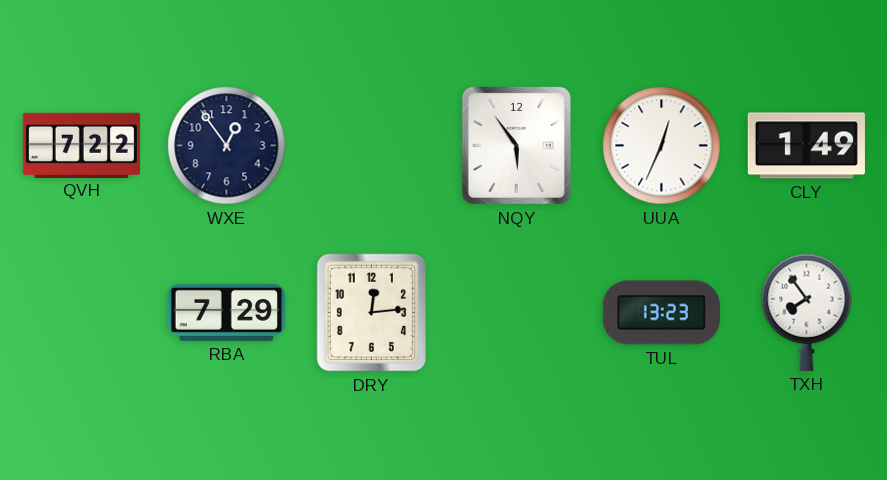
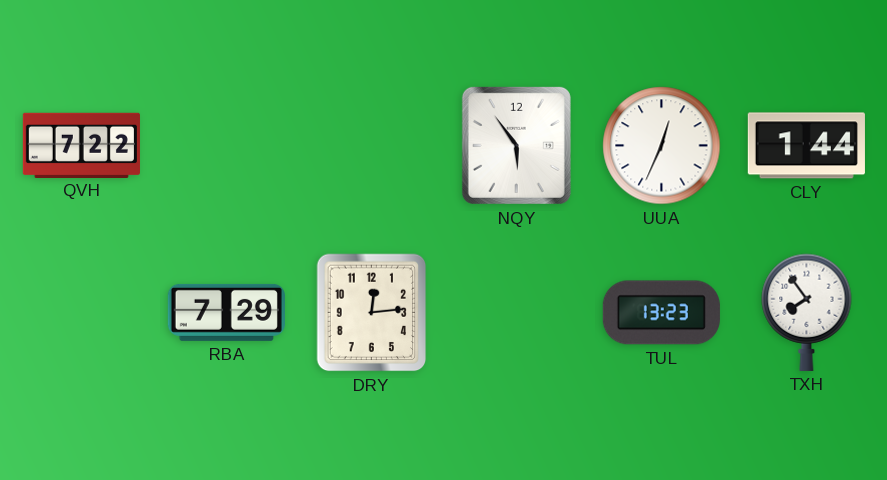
WXE: 12:54 -> none (227, 146)
CLY: 1:49 -> 1:44 (806, 146)
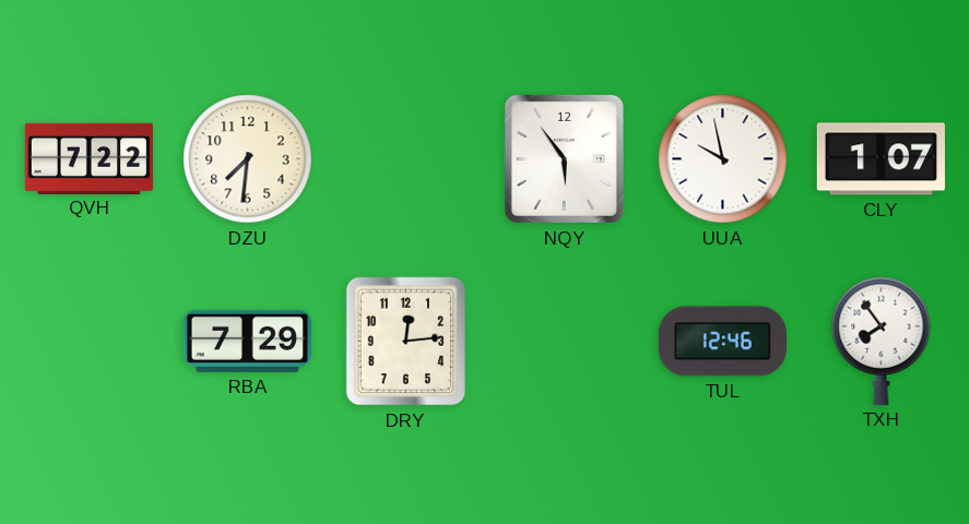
DZU: none -> 7:31 (248, 159)
UUA: 12:34 -> 9:58 (723, 159)
CLY: 1:44 -> 1:07 (881, 159)
TUL: 13:23 -> 12:46 (722, 342)
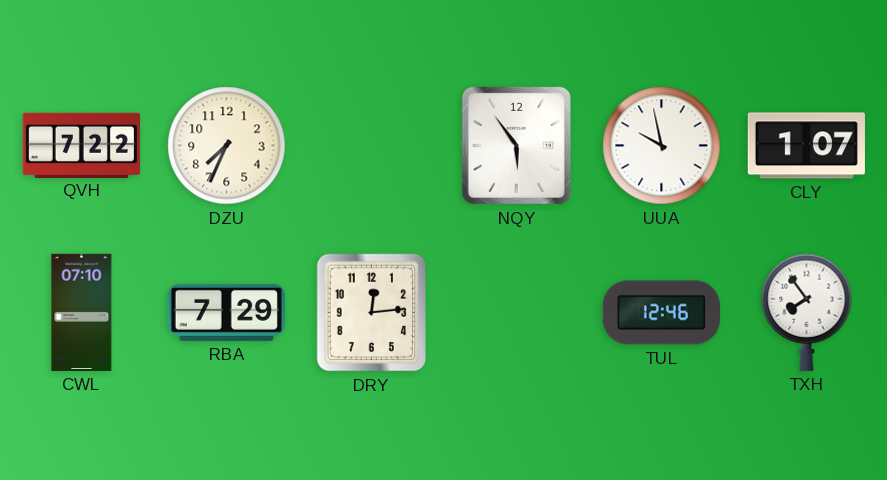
DZU: 7:31 -> 7:34 (227, 146)
CWL: none -> 07:10 (82, 312)
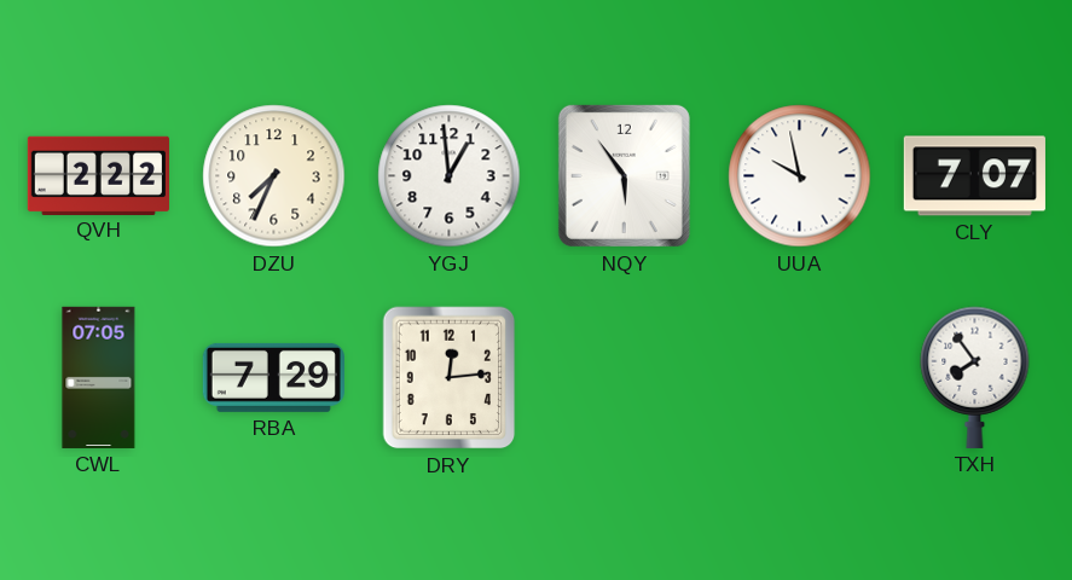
QVH: 7:22 -> 2:22 (98, 175)
YGJ: none -> 12:59 (450, 176)
CLY: 1:07 -> 7:07 (974, 176)
CWL: 07:10 -> 07:05 (99, 377)
TUL: 12:46 -> none (661, 313)
